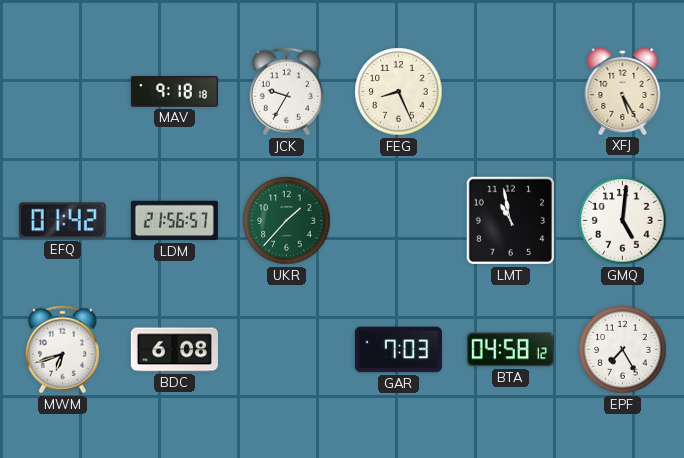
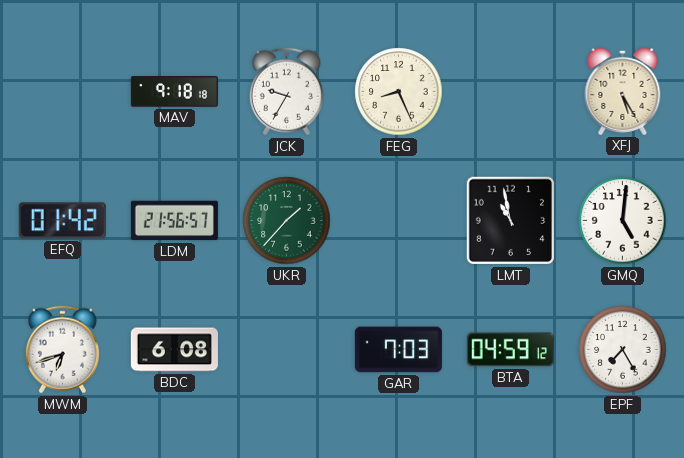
BTA: 04:58 -> 04:59 (510, 350)
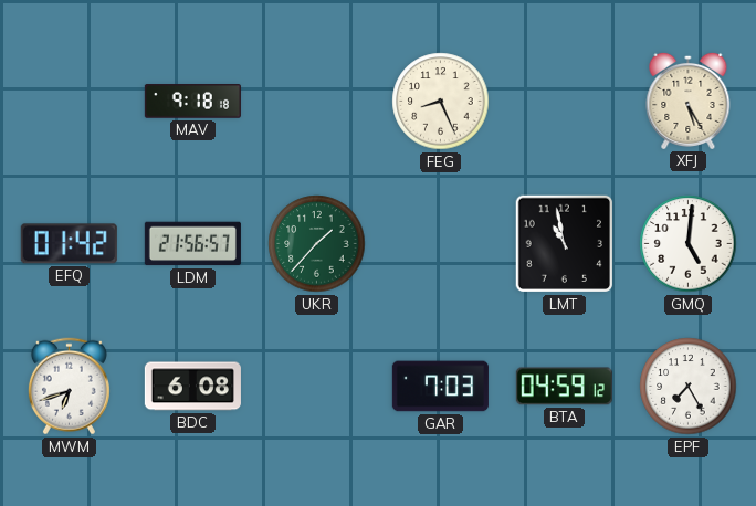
JCK: 9:35 -> none (286, 92)
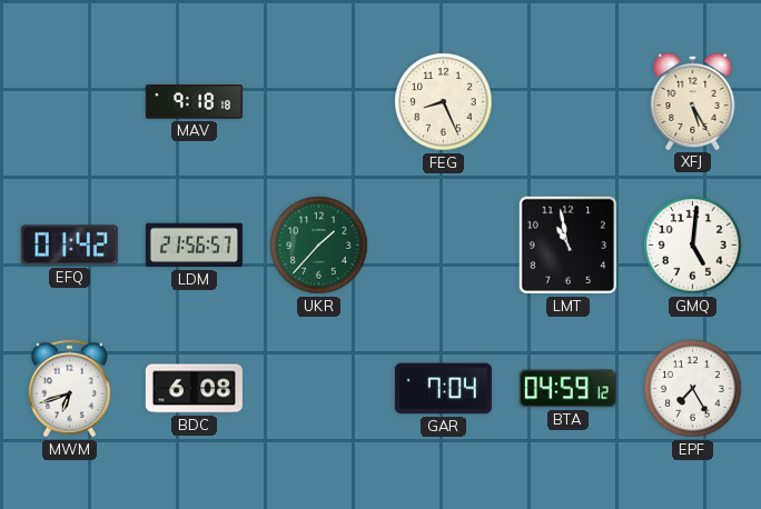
GAR: 7:03 -> 7:04 (443, 389)
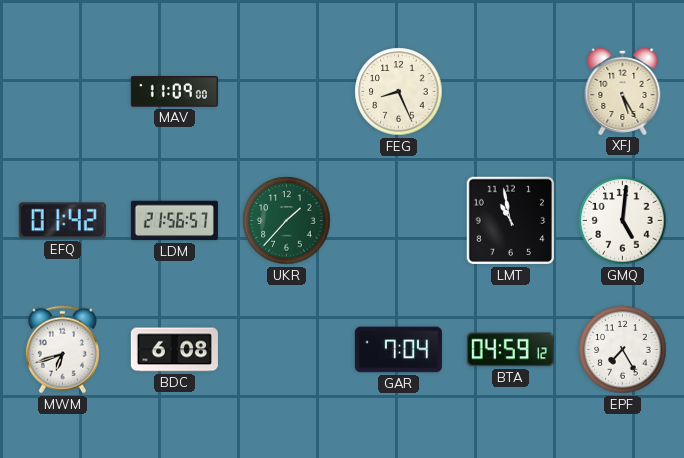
MAV: 9:18 -> 11:09 (174, 92)
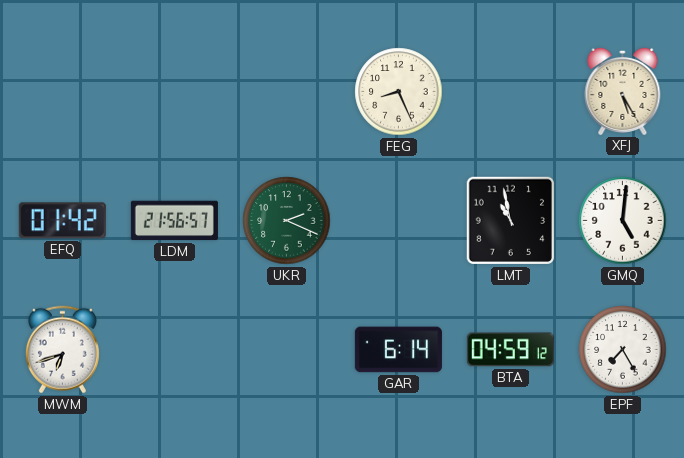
MAV: 11:09 -> none (174, 92)
UKR: 1:37 -> 2:19 (287, 221)
BDC: 6:08 -> none (174, 350)
GAR: 7:04 -> 6:14 (398, 350)
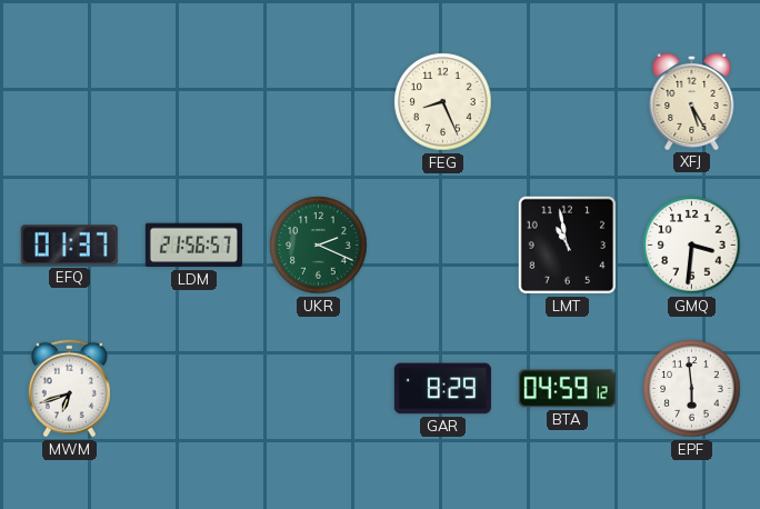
EFQ: 01:42 -> 01:37 (69, 246)
GMQ: 5:01 -> 3:31 (692, 246)
GAR: 6:14 -> 8:29 (442, 389)
EPF: 7:25 -> 5:59 (692, 389)
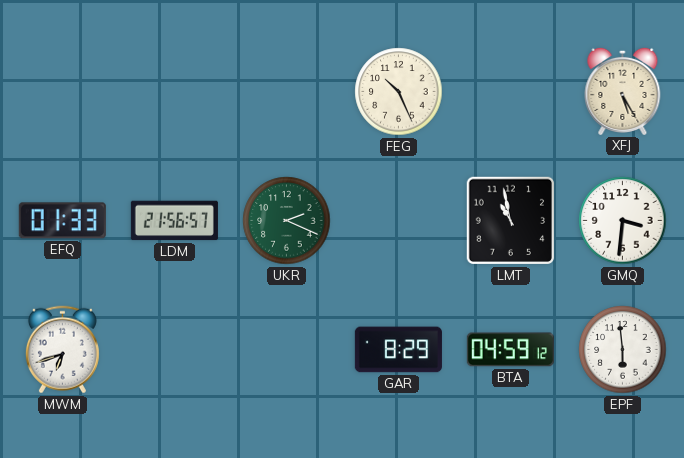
FEG: 8:26 -> 10:26 (399, 92)
EFQ: 01:37 -> 01:33 (62, 221)
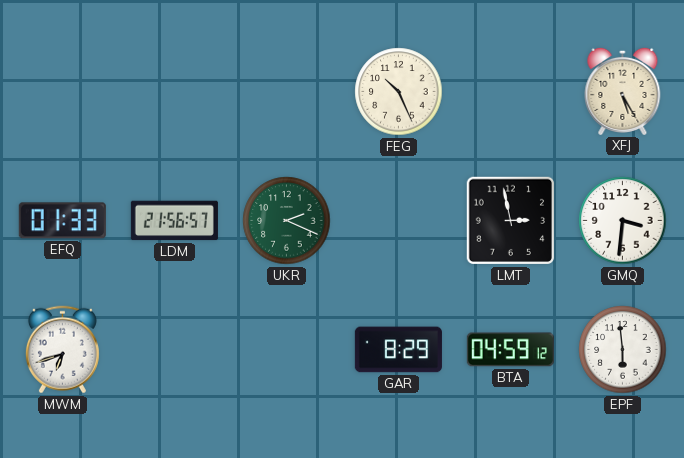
LMT: 10:58 -> 2:58 (511, 221)
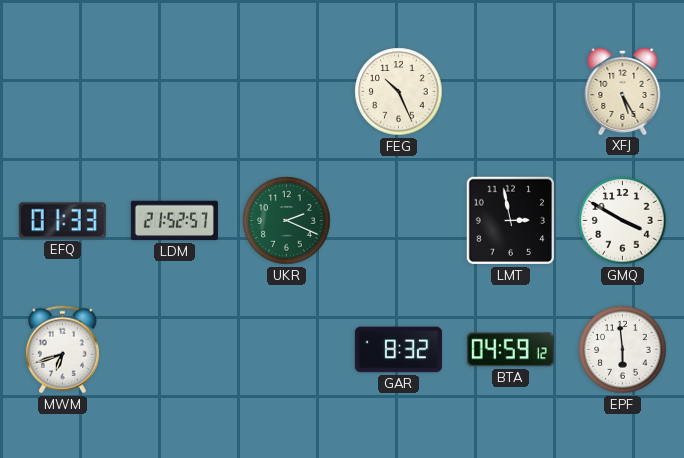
LDM: 21:56 -> 21:52 (174, 221)
GMQ: 3:31 -> 3:50 (623, 221)
GAR: 8:29 -> 8:32 (398, 350)
